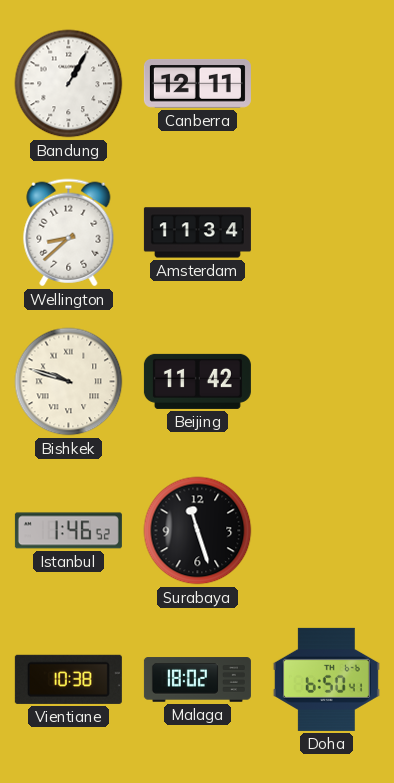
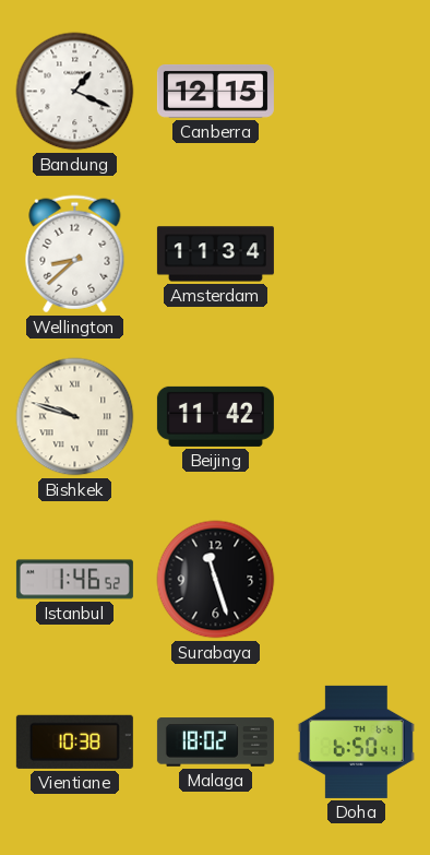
Bandung: 1:05 -> 1:19 (75, 92)
Canberra: 12:11 -> 12:15 (215, 91)
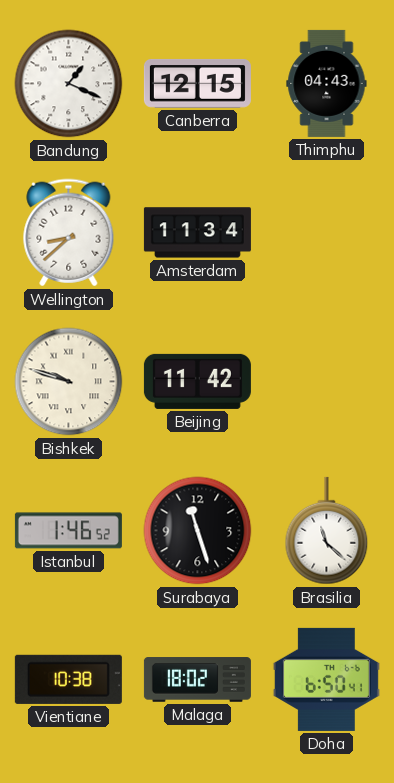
Thimphu: none -> 04:43 (327, 83)
Brasilia: none -> 11:22 (327, 531)
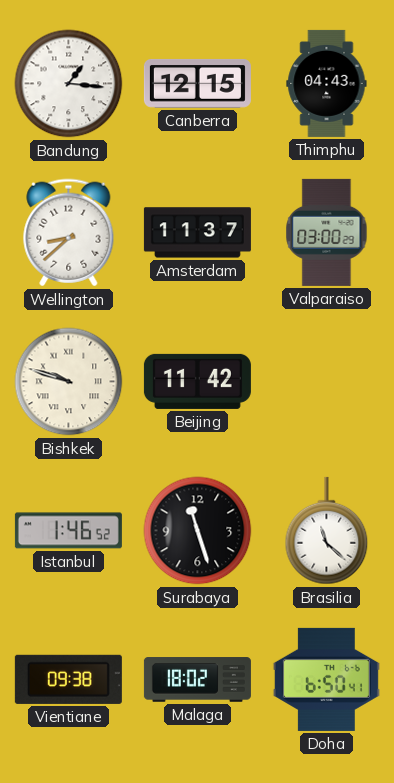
Bandung: 1:19 -> 1:16 (69, 84)
Amsterdam: 11:34 -> 11:37 (197, 233)
Valparaiso: none -> 03:00 (327, 232)
Vientiane: 10:38 -> 09:38 (68, 679)
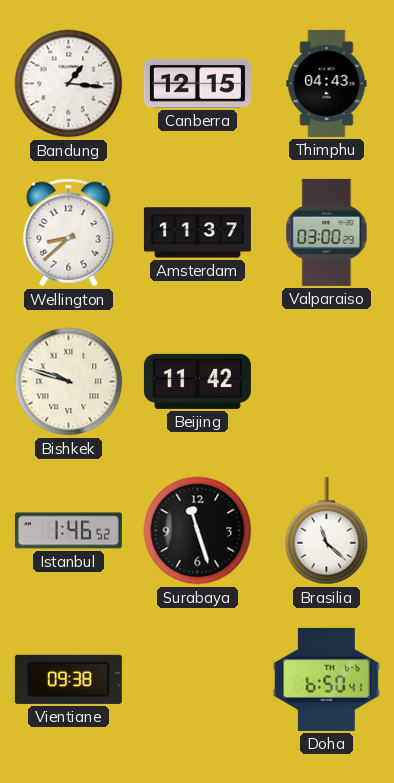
Malaga: 18:02 -> none (197, 680)
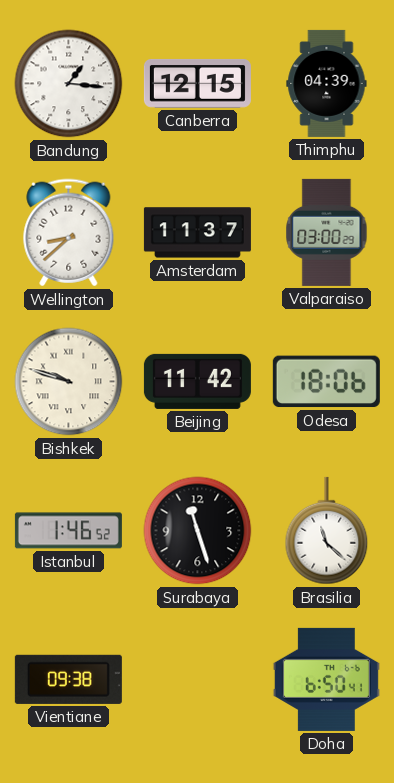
Thimphu: 04:43 -> 04:39 (327, 83)
Odesa: none -> 18:06 (326, 382)
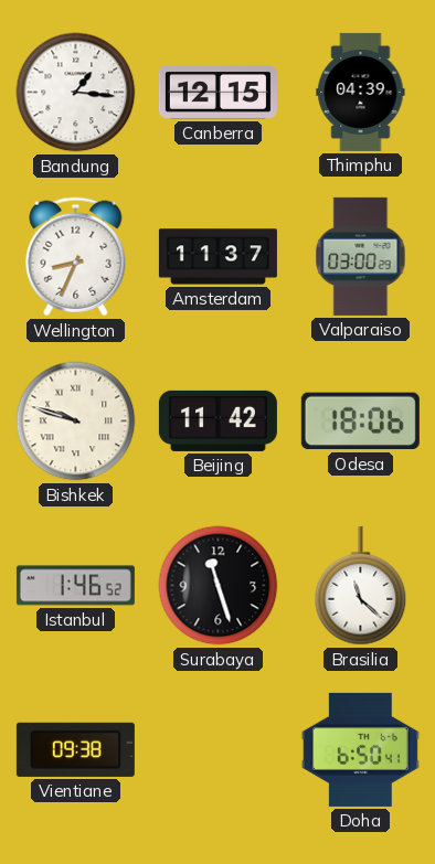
Wellington: 8:38 -> 8:34 (76, 257)
